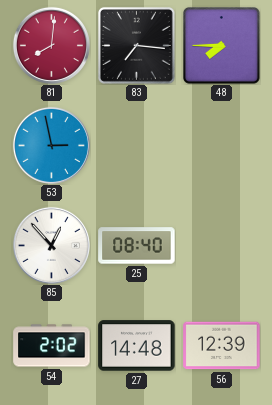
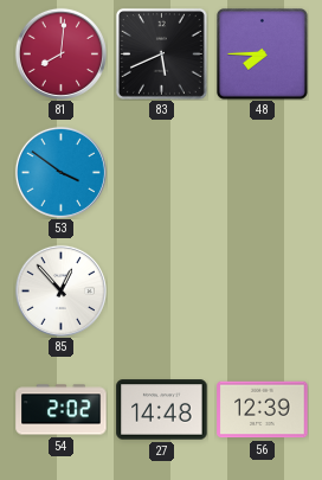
83: 7:16 -> 5:41 (161, 53)
53: 2:58 -> 3:51 (60, 172)
25: 08:40 -> none (137, 246)
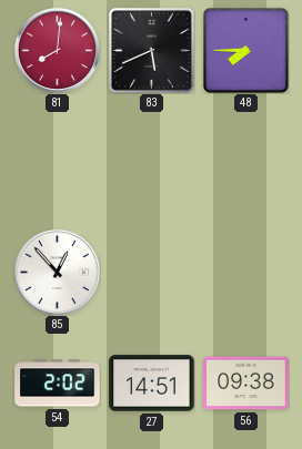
53: 3:51 -> none (60, 172)
27: 14:48 -> 14:51 (152, 384)
56: 12:39 -> 09:38 (246, 384)
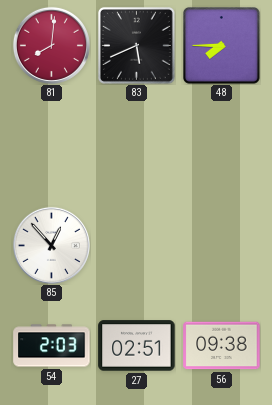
54: 2:02 -> 2:03 (52, 346)
27: 14:51 -> 02:51 (137, 346)
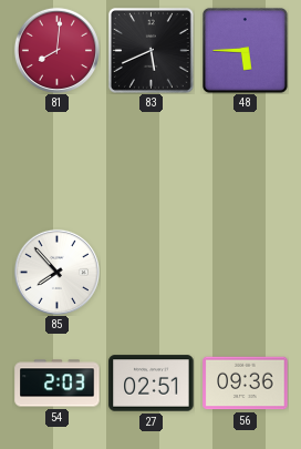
48: 7:45 -> 5:45 (245, 50)
85: 12:53 -> 7:53 (56, 272)
56: 09:38 -> 09:36 (246, 384)
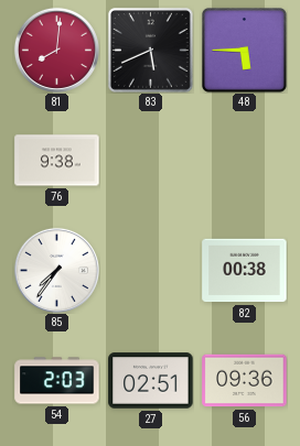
76: none -> 9:38 (57, 161)
85: 7:53 -> 7:36 (56, 270)
82: none -> 00:38 (245, 271)
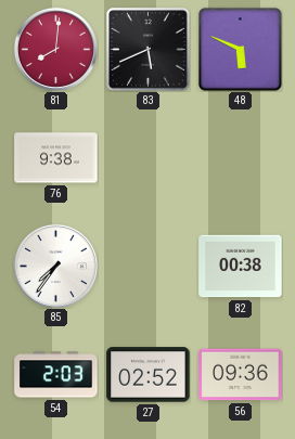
48: 5:45 -> 5:49 (240, 49)
27: 02:51 -> 02:52 (149, 375)
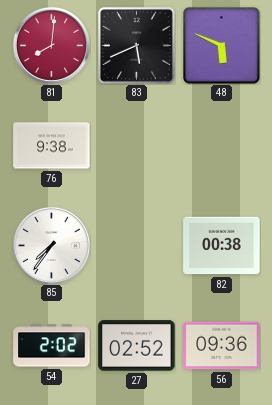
54: 2:03 -> 2:02 (52, 346)
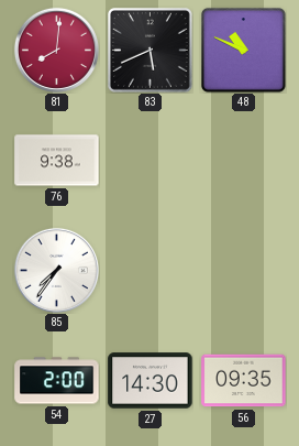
48: 5:49 -> 10:49 (243, 50)
82: 00:38 -> none (222, 246)
54: 2:02 -> 2:00 (57, 381)
27: 02:52 -> 14:30 (151, 381)
56: 09:36 -> 09:35 (244, 381)
